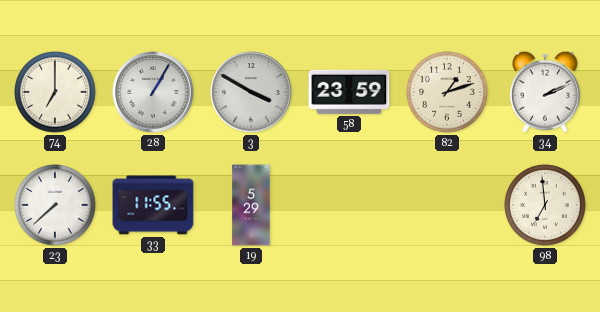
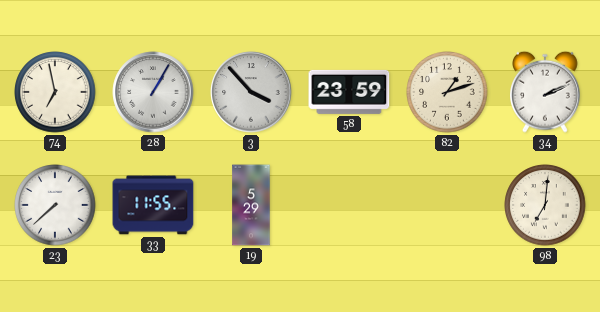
74: 7:00 -> 6:58 (55, 92)
3: 3:50 -> 3:53 (251, 92)
98: 6:59 -> 7:01 (545, 205)
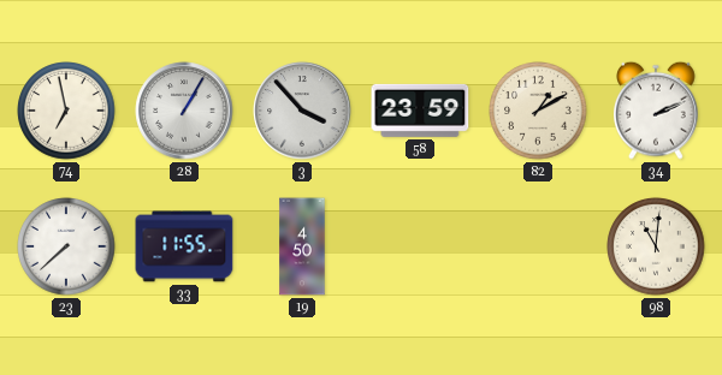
82: 1:12 -> 1:10 (538, 111)
19: 5:29 -> 4:50 (302, 246)
98: 7:01 -> 11:01 (656, 246)
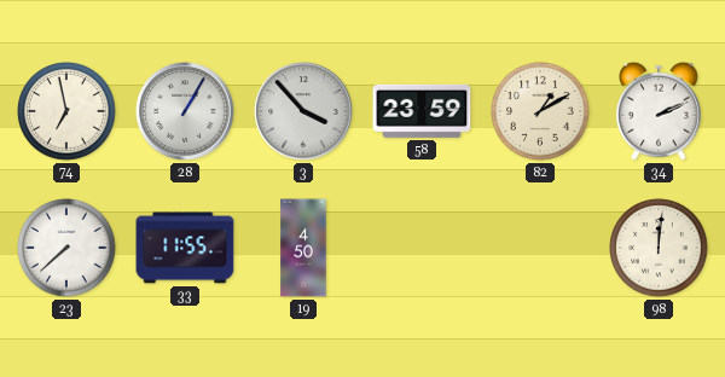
98: 11:01 -> 12:01 (659, 248)
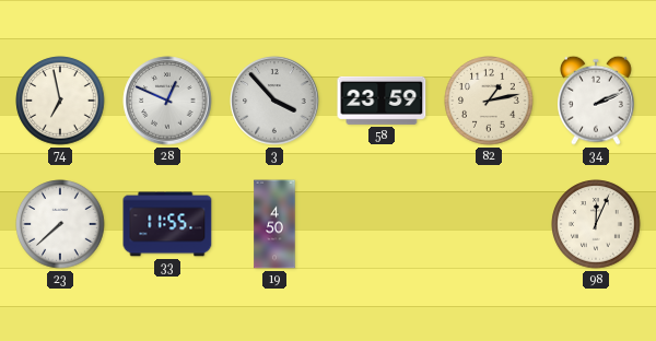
28: 1:05 -> 12:49 (167, 101)
82: 1:10 -> 1:13 (489, 101)
98: 12:01 -> 12:04 (596, 224)
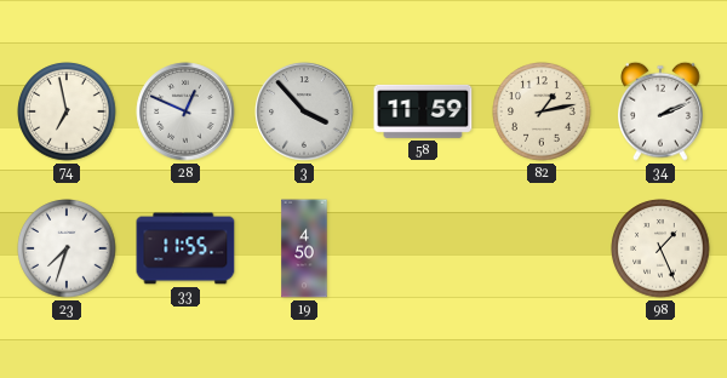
58: 23:59 -> 11:59 (423, 111)
23: 7:38 -> 7:33 (67, 248)
98: 12:04 -> 1:26 (660, 248)
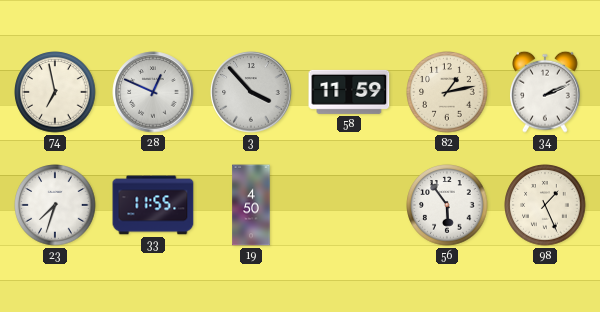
56: none -> 5:54 (447, 205)
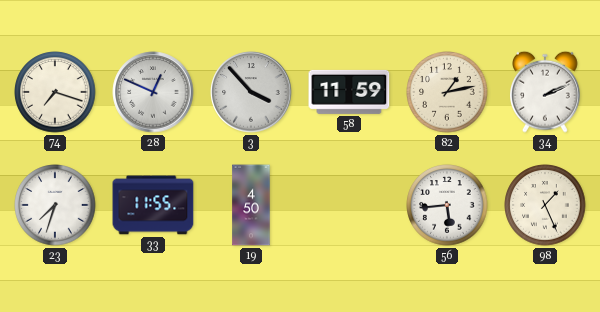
74: 6:58 -> 7:18 (55, 92)
56: 5:54 -> 5:44 (447, 205)
